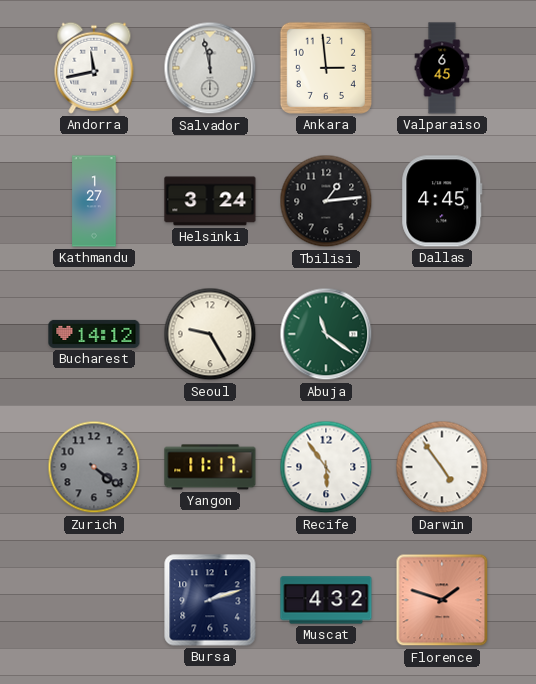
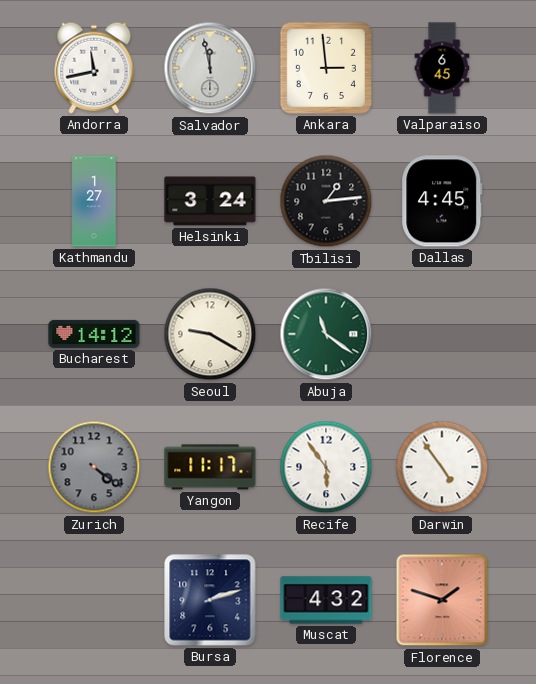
Seoul: 9:25 -> 9:20 (210, 334)
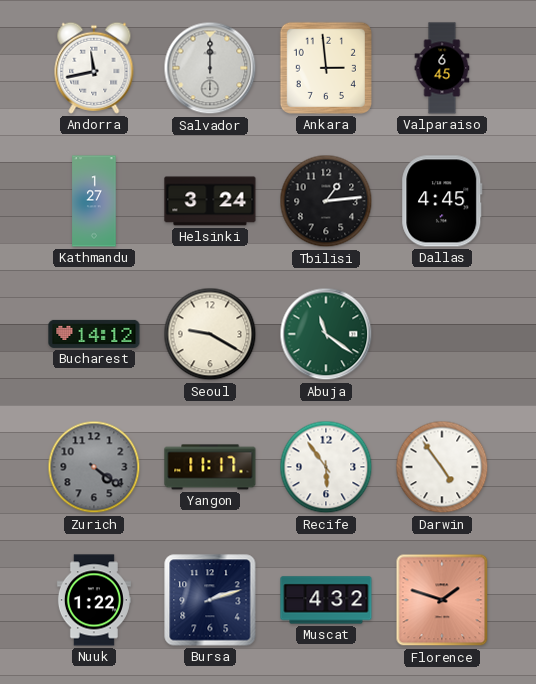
Salvador: 11:58 -> 12:00 (210, 68)
Nuuk: none -> 1:22 (94, 600)
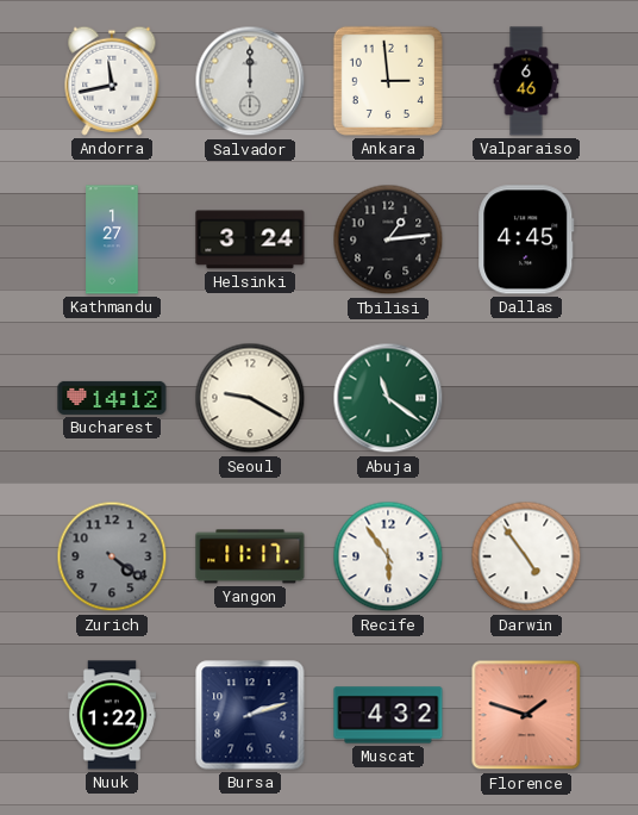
Valparaiso: 6:45 -> 6:46 (526, 81)
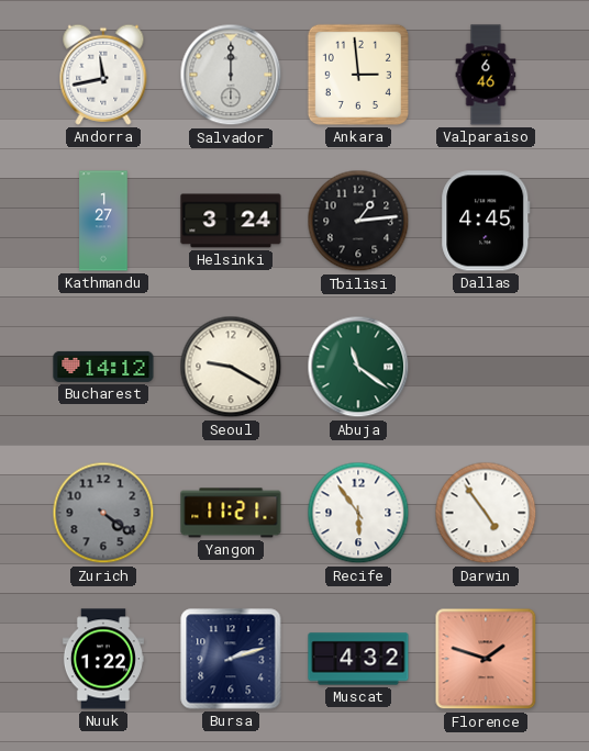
Yangon: 11:17 -> 11:21 (231, 513)
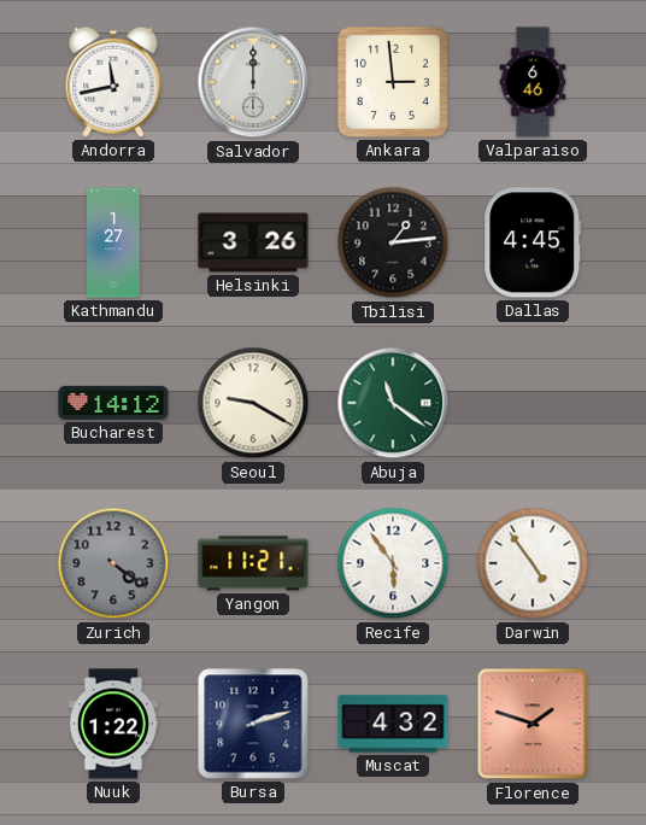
Helsinki: 3:24 -> 3:26 (253, 242)
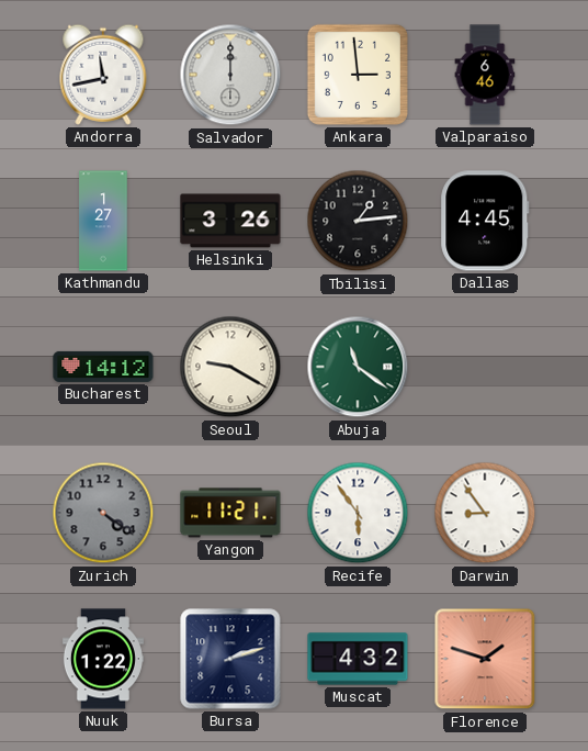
Darwin: 4:54 -> 8:54 (485, 513)
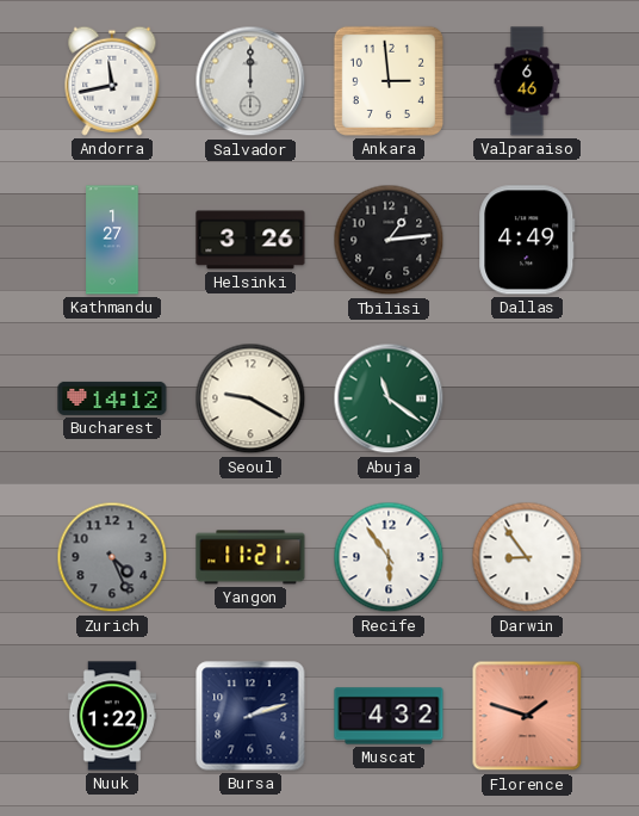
Dallas: 4:45 -> 4:49 (527, 240)
Zurich: 4:21 -> 4:26 (112, 557)
